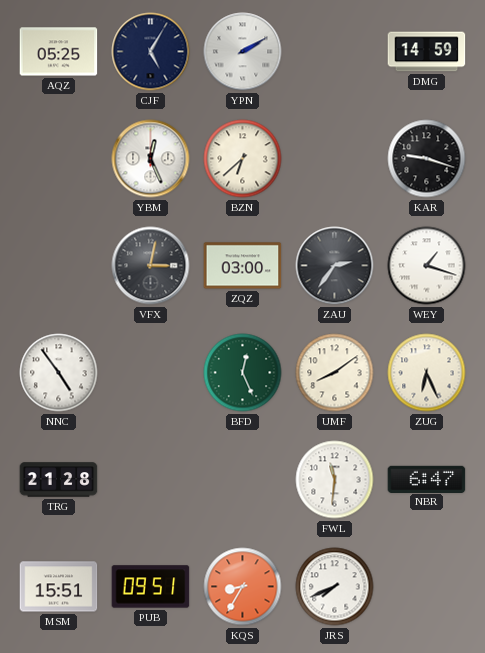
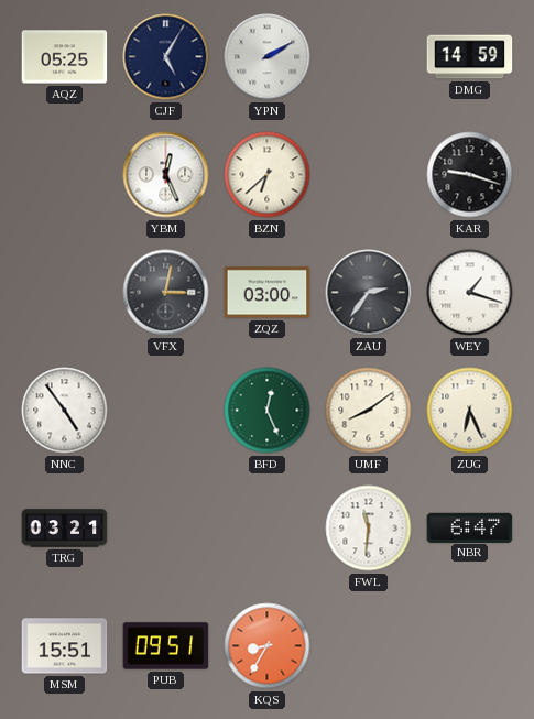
TRG: 21:28 -> 03:21 (65, 529)
JRS: 7:41 -> none (335, 587)
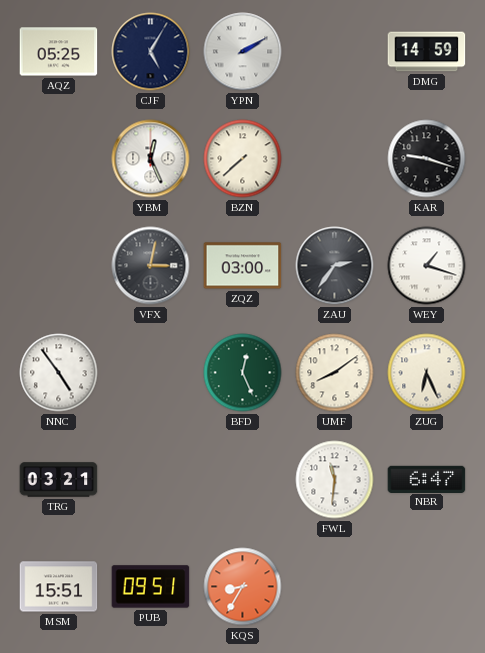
BZN: 6:38 -> 7:38 (243, 159)
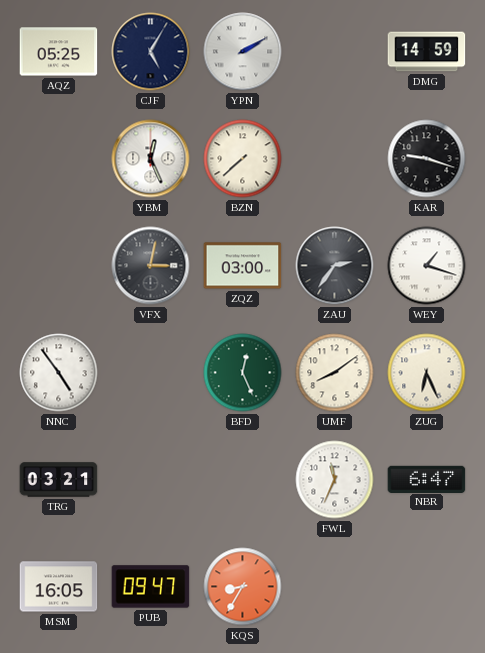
FWL: 11:31 -> 11:34 (335, 480)
MSM: 15:51 -> 16:05 (59, 587)
PUB: 09:51 -> 09:47 (151, 587)
